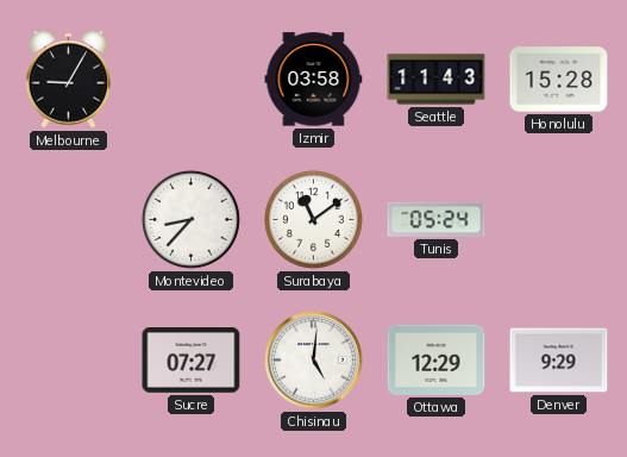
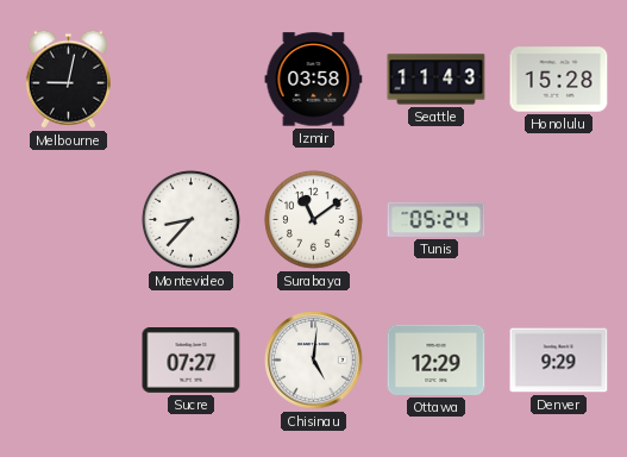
Melbourne: 9:05 -> 9:02 (68, 79)
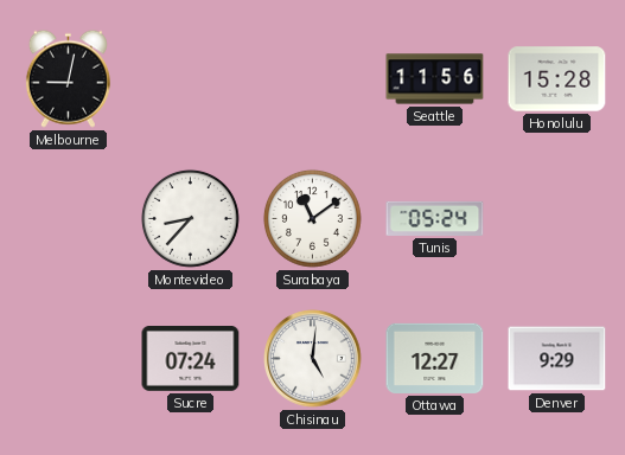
Izmir: 03:58 -> none (314, 80)
Seattle: 11:43 -> 11:56 (435, 79)
Sucre: 07:27 -> 07:24 (191, 359)
Ottawa: 12:29 -> 12:27 (435, 358)
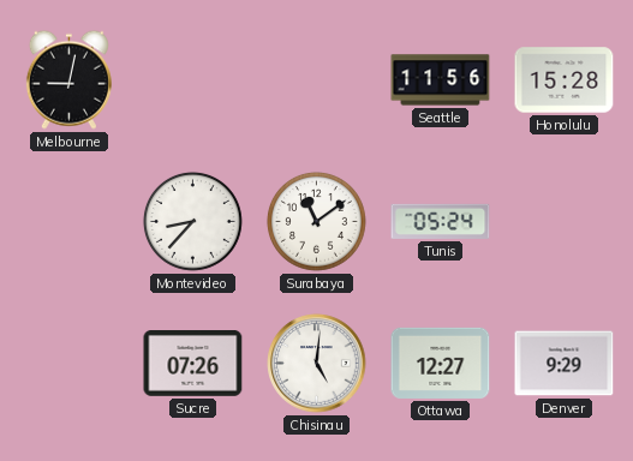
Sucre: 07:24 -> 07:26 (193, 364)
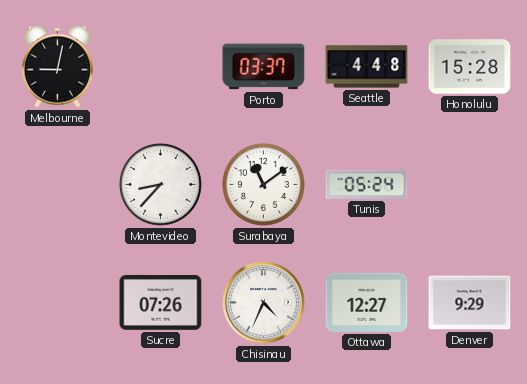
Porto: none -> 03:37 (264, 67)
Seattle: 11:56 -> 4:48 (367, 67)
Chisinau: 5:01 -> 4:34 (264, 303)
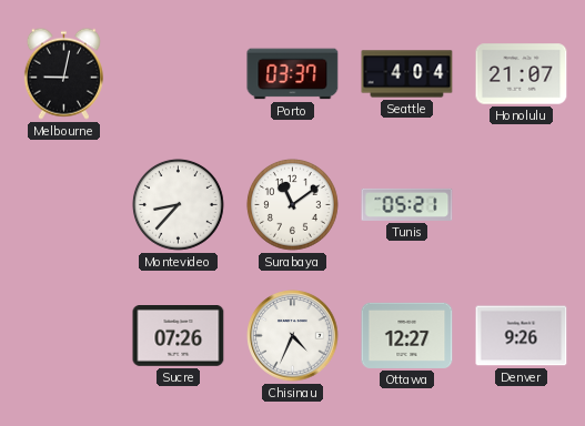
Seattle: 4:48 -> 4:04 (407, 74)
Honolulu: 15:28 -> 21:07 (522, 74)
Tunis: 05:24 -> 05:21 (407, 204)
Denver: 9:29 -> 9:26 (522, 336)
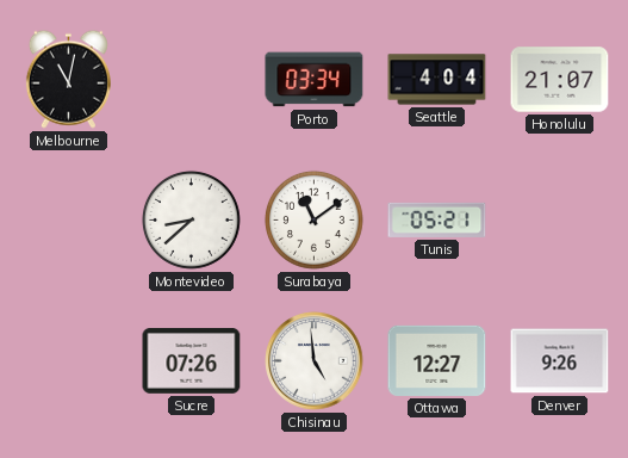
Melbourne: 9:02 -> 11:02 (68, 79)
Porto: 03:37 -> 03:34 (315, 80)
Montevideo: 8:37 -> 8:38 (191, 219)
Chisinau: 4:34 -> 4:59 (315, 361)
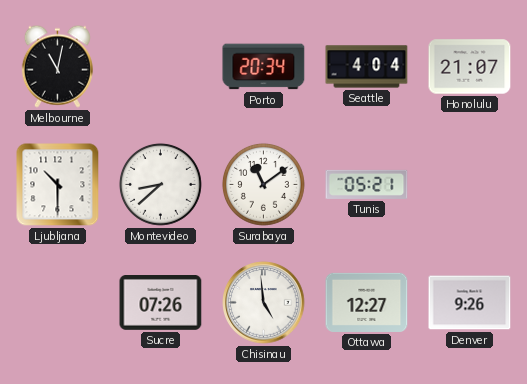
Porto: 03:34 -> 20:34 (264, 67)
Ljubljana: none -> 10:30 (58, 185)
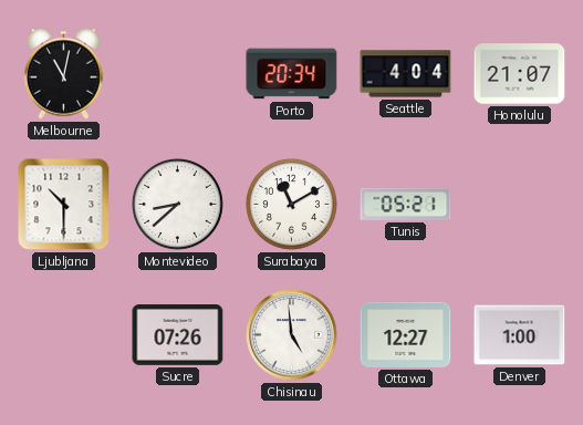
Surabaya: 11:09 -> 11:10 (291, 204)
Denver: 9:26 -> 1:00 (520, 335)
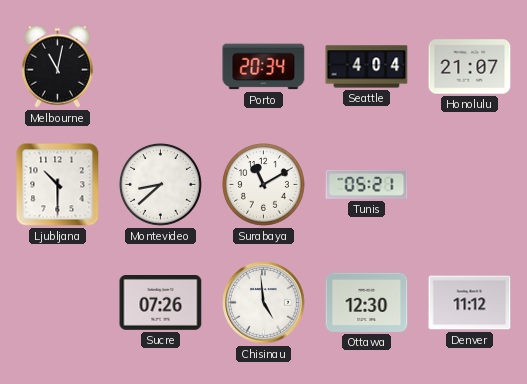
Ottawa: 12:27 -> 12:30 (367, 302)
Denver: 1:00 -> 11:12 (470, 303)
